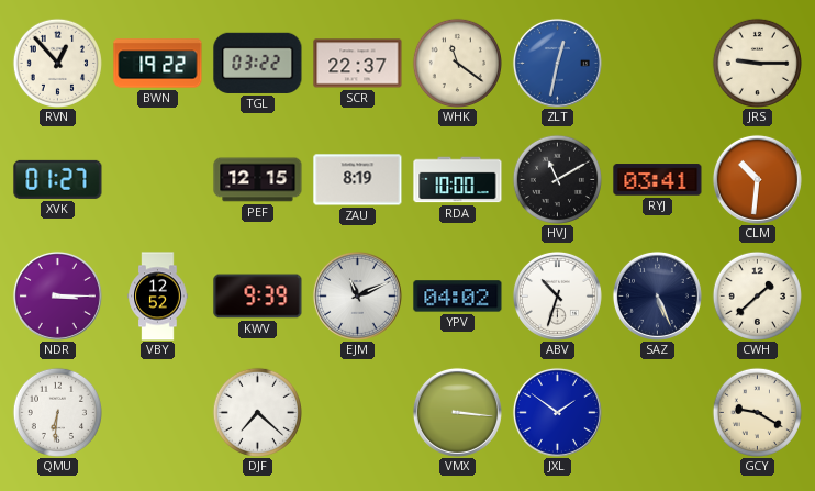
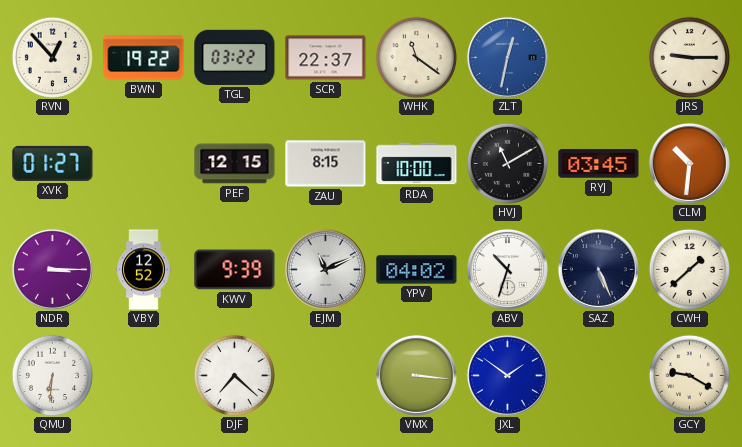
ZAU: 8:19 -> 8:15 (326, 164)
RYJ: 03:41 -> 03:45 (599, 164)
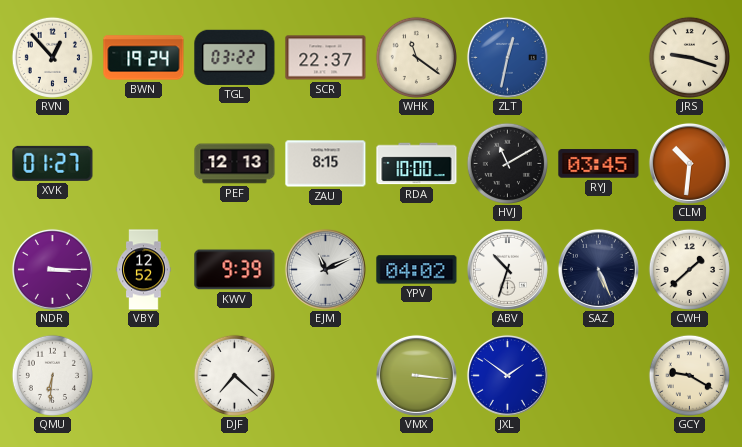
BWN: 19:22 -> 19:24 (144, 58)
JRS: 9:15 -> 9:18 (689, 57)
PEF: 12:15 -> 12:13 (235, 164)
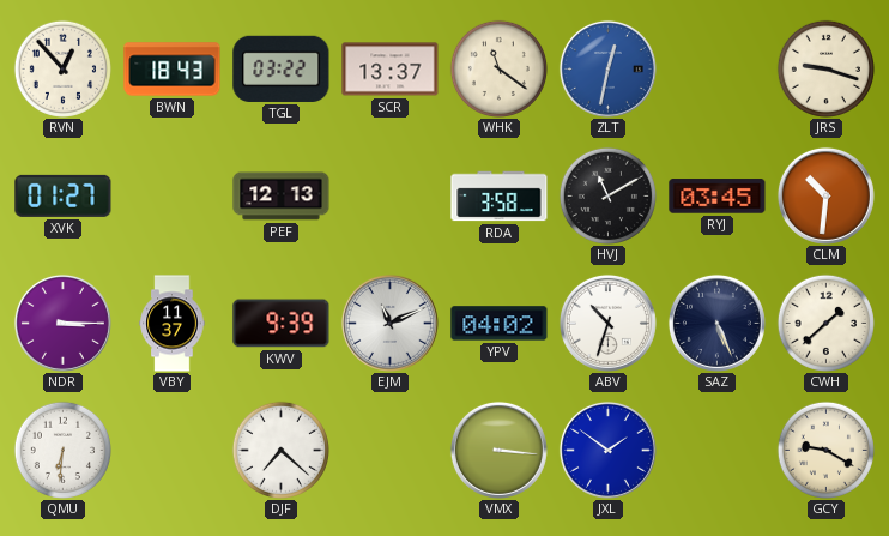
BWN: 19:24 -> 18:43 (173, 70)
SCR: 22:37 -> 13:37 (391, 70)
ZAU: 8:15 -> none (326, 164)
RDA: 10:00 -> 3:58 (500, 197)
VBY: 12:52 -> 11:37 (173, 324)
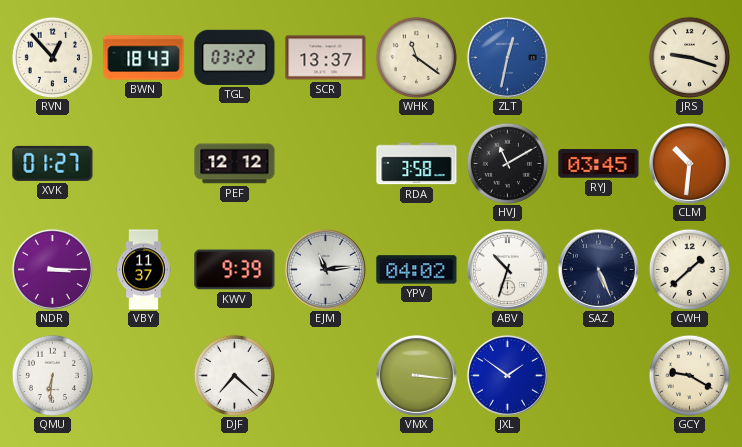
PEF: 12:13 -> 12:12 (235, 164)
EJM: 11:11 -> 11:14 (325, 269)
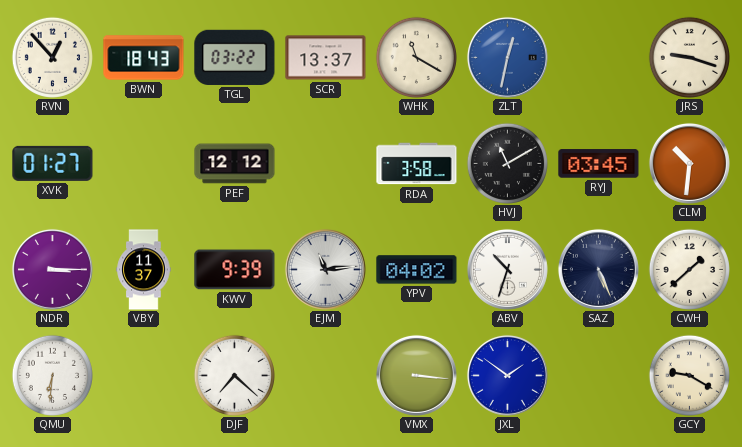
WHK: 11:21 -> 11:20 (416, 57)
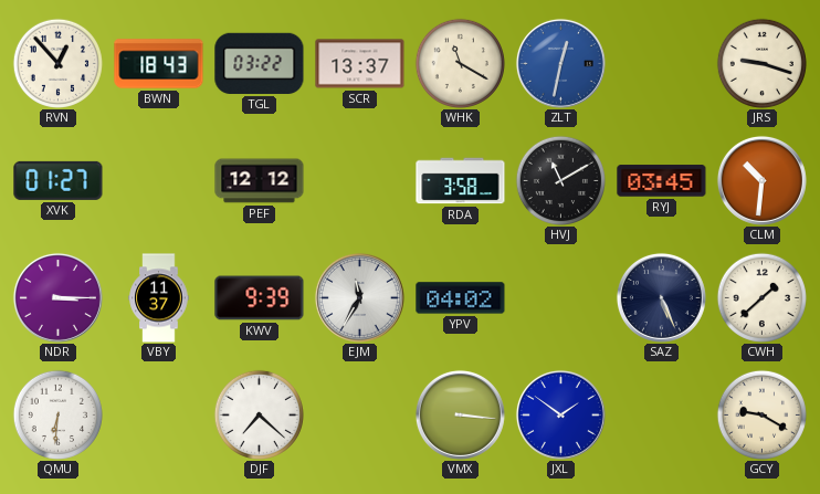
EJM: 11:14 -> 11:35 (359, 297)
ABV: 10:33 -> none (507, 269)
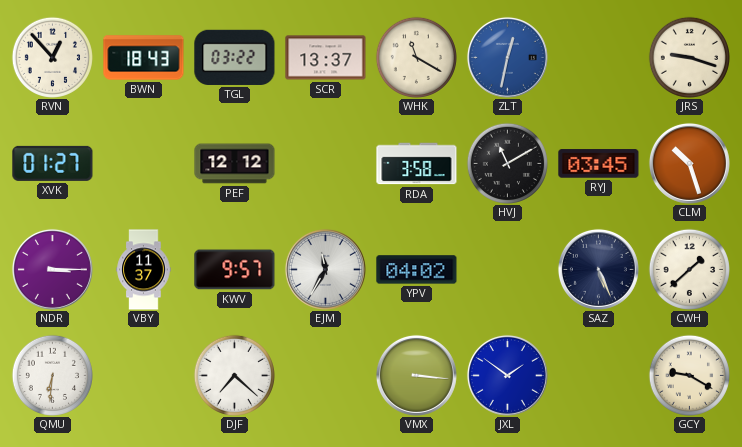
CLM: 10:31 -> 10:27 (689, 163)
KWV: 9:39 -> 9:57 (235, 270)
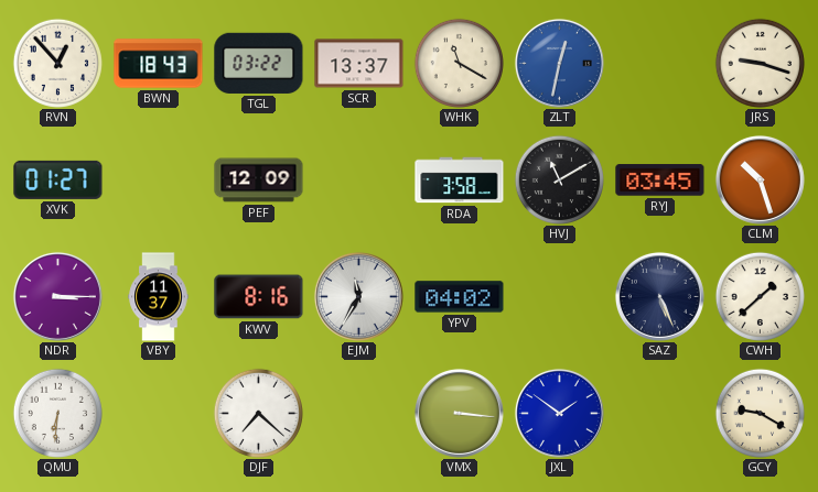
PEF: 12:12 -> 12:09 (259, 181)
KWV: 9:57 -> 8:16 (259, 297)
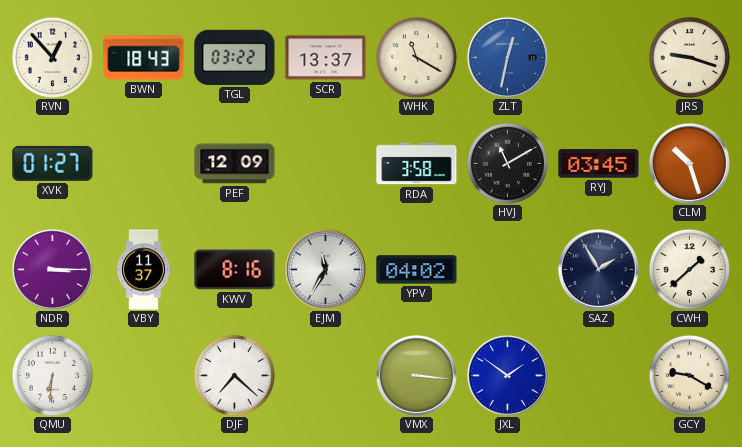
SAZ: 5:26 -> 1:55 (598, 269)
